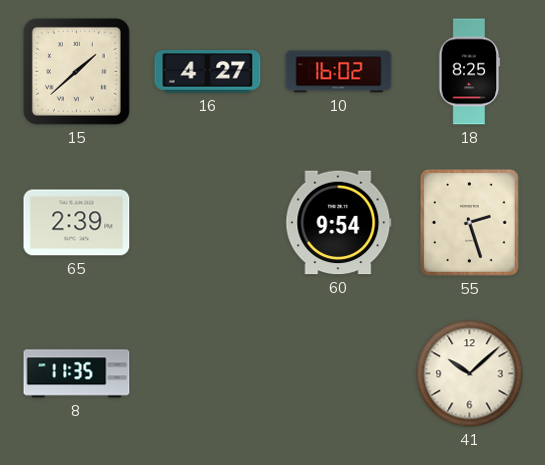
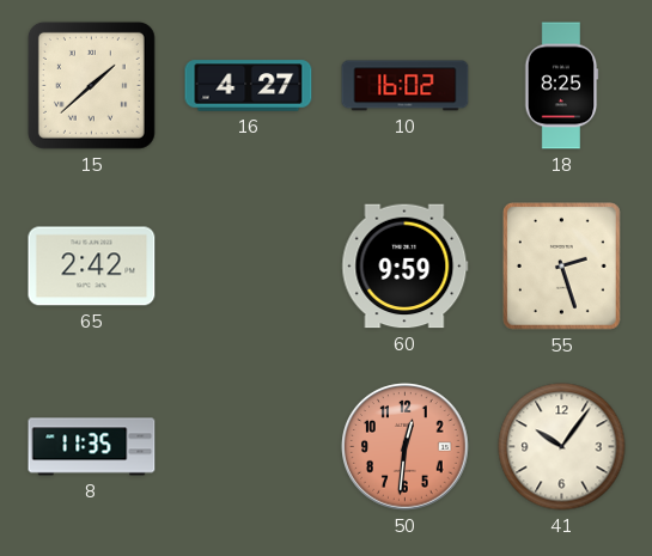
65: 2:39 -> 2:42 (92, 267)
60: 9:54 -> 9:59 (406, 267)
50: none -> 12:31 (406, 447)
41: 10:08 -> 10:06 (562, 447)
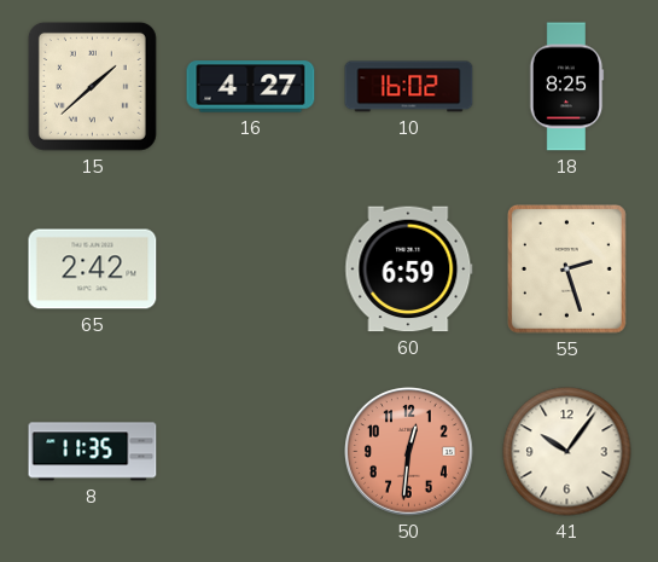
60: 9:59 -> 6:59 (409, 270)
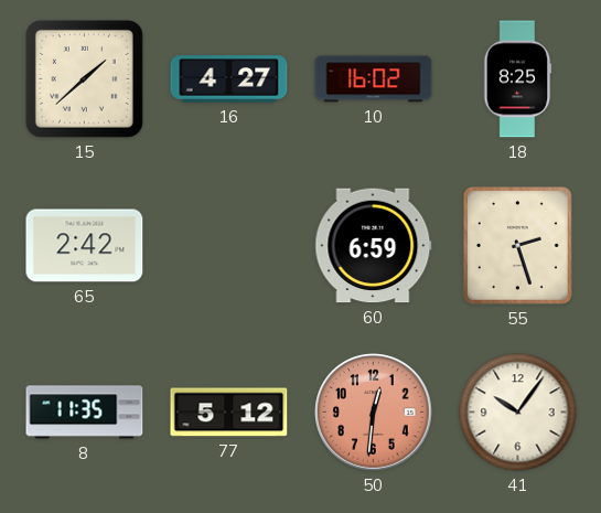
77: none -> 5:12 (229, 413)
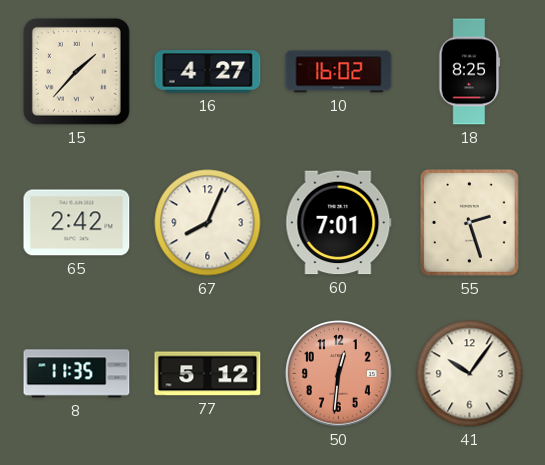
15: 1:38 -> 1:37 (76, 71)
67: none -> 8:04 (208, 223)
60: 6:59 -> 7:01 (339, 223)
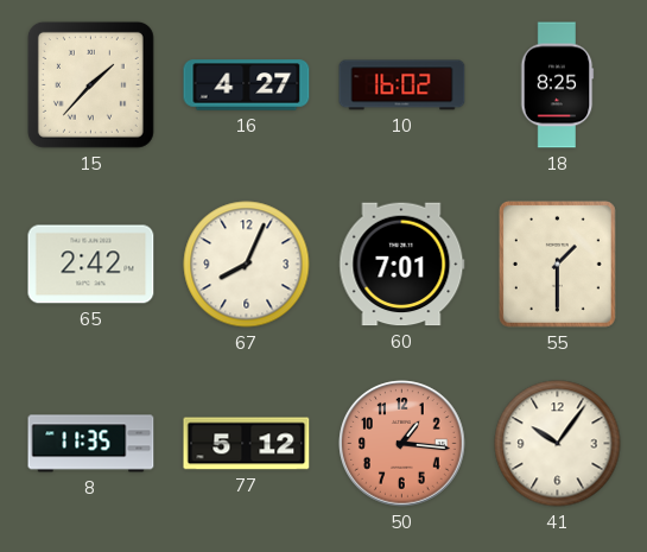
55: 2:27 -> 1:30 (557, 264)
50: 12:31 -> 1:16 (402, 444)
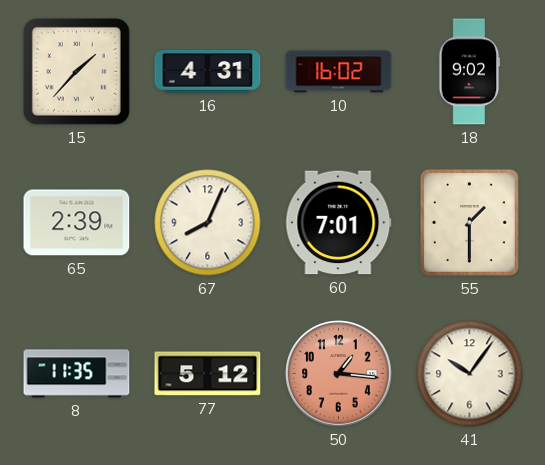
16: 4:27 -> 4:31 (208, 72)
18: 8:25 -> 9:02 (469, 72)
65: 2:42 -> 2:39 (77, 223)
